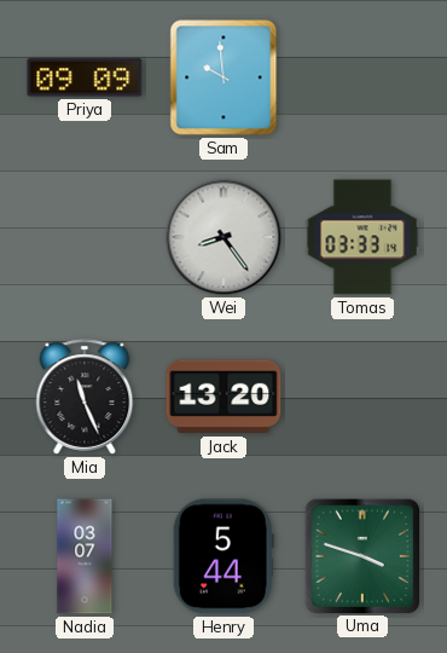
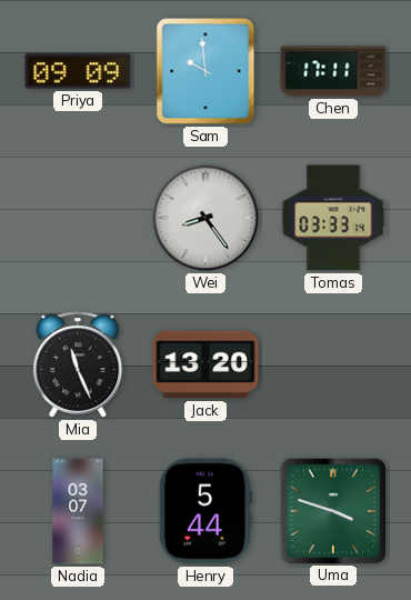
Chen: none -> 17:11 (333, 71)
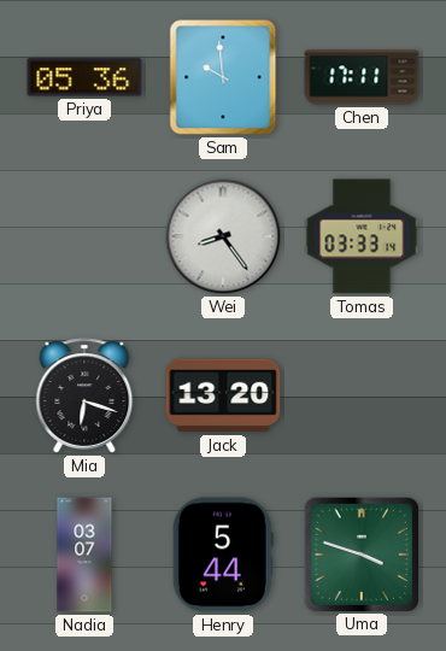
Priya: 09:09 -> 05:36 (84, 77)
Mia: 11:26 -> 6:18 (84, 395)
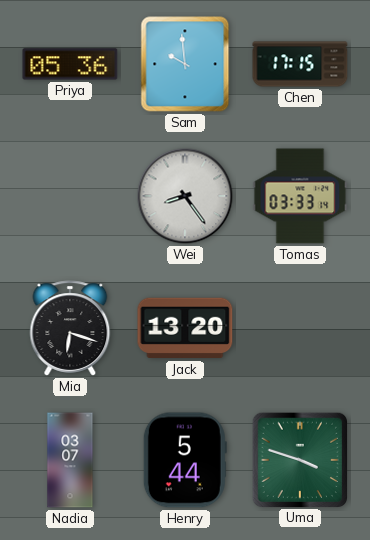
Chen: 17:11 -> 17:15 (300, 64)
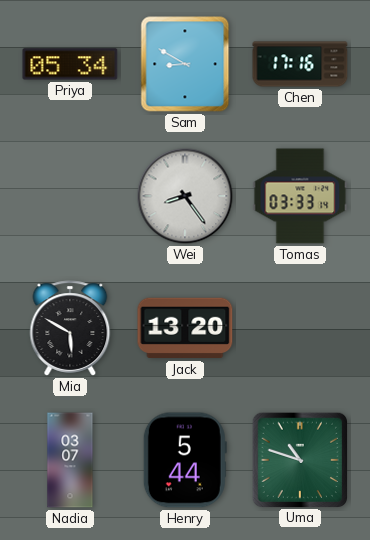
Priya: 05:36 -> 05:34 (70, 64)
Sam: 9:59 -> 8:50 (185, 64)
Chen: 17:15 -> 17:16 (300, 64)
Mia: 6:18 -> 5:50 (70, 328)
Uma: 3:48 -> 10:48 (299, 459)
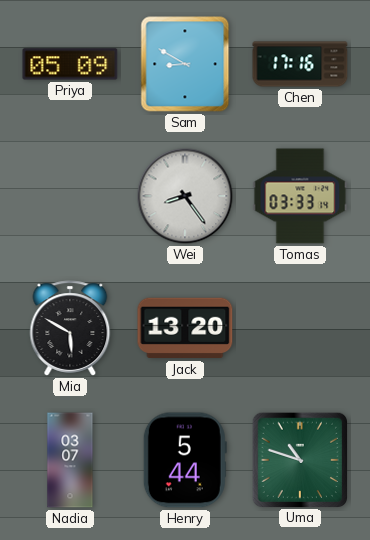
Priya: 05:34 -> 05:09 (70, 64)
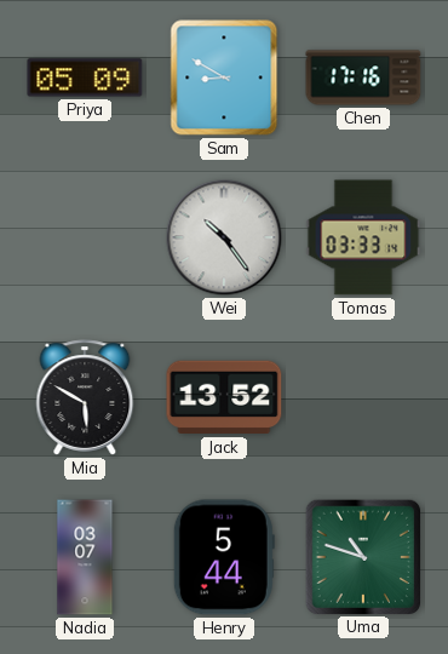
Wei: 8:24 -> 10:24 (224, 237)
Jack: 13:20 -> 13:52 (224, 397)
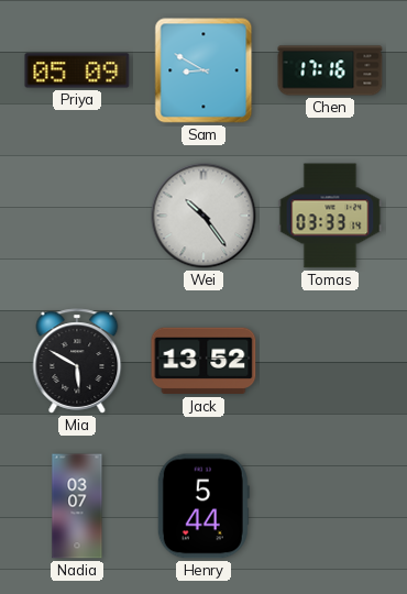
Uma: 10:48 -> none (362, 556)
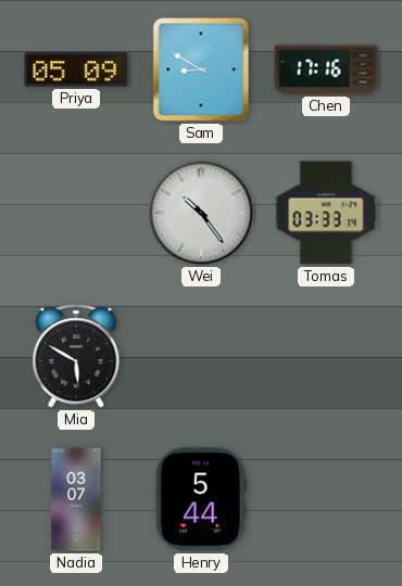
Jack: 13:52 -> none (204, 361)
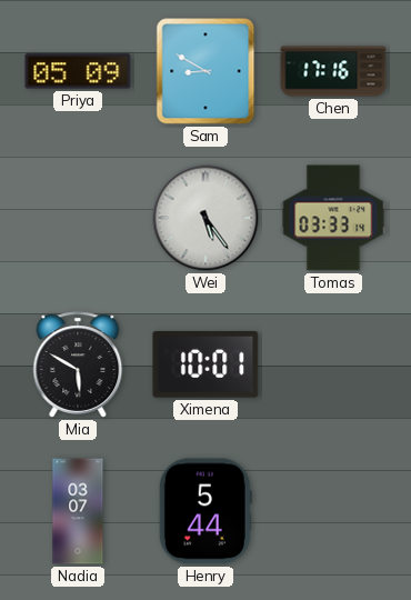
Wei: 10:24 -> 5:24 (205, 218)
Ximena: none -> 10:01 (205, 366)
